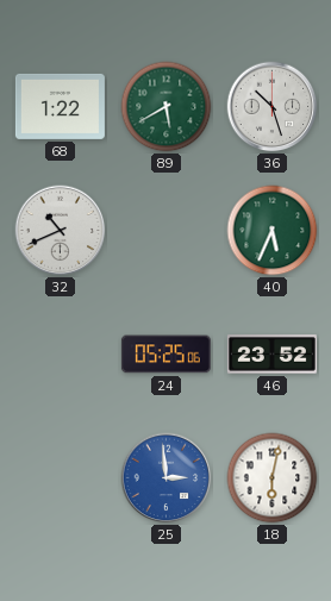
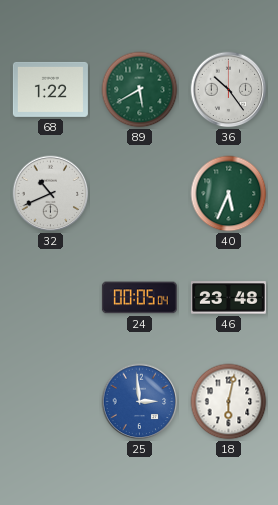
36: 10:27 -> 10:24 (229, 90)
24: 05:25 -> 00:05 (139, 298)
46: 23:52 -> 23:48 (228, 298)
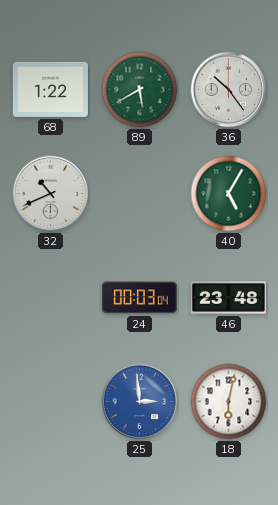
40: 5:34 -> 5:05 (229, 194)
24: 00:05 -> 00:03 (139, 298)
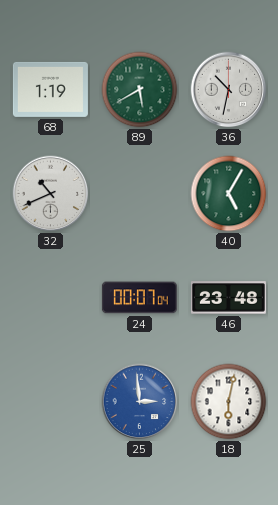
68: 1:22 -> 1:19 (50, 89)
36: 10:24 -> 10:32 (229, 90)
24: 00:03 -> 00:07 (139, 298)
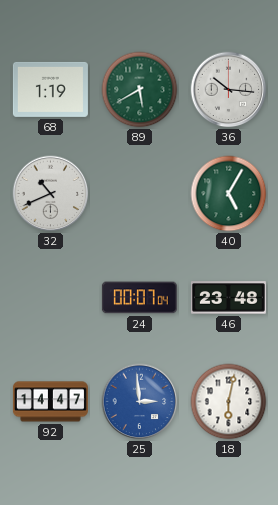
36: 10:32 -> 10:16 (229, 90)
92: none -> 14:47 (50, 402)
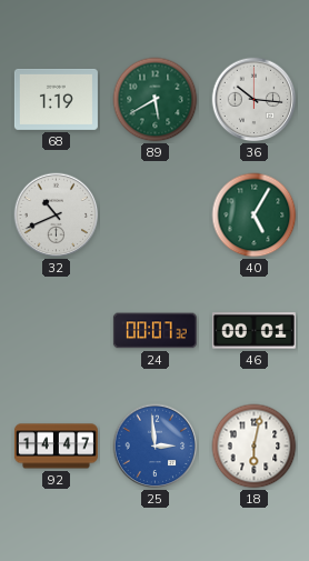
24: 00:07:04 -> 00:07:32 (154, 331)
46: 23:48 -> 00:01 (253, 331)
